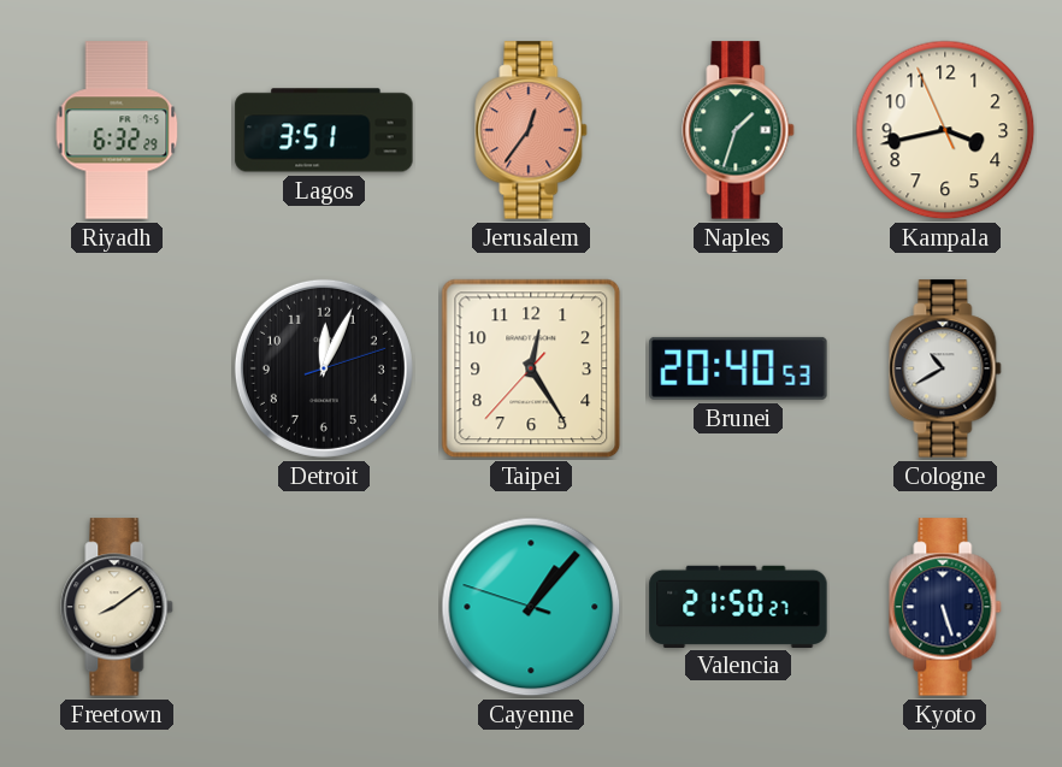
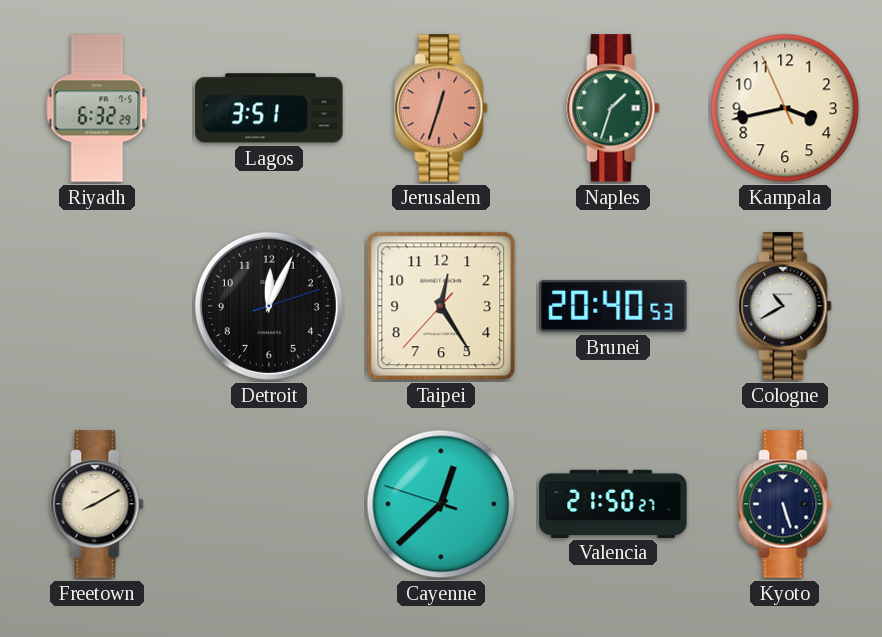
Jerusalem: 12:36 -> 12:33 (441, 108)
Freetown: 8:09 -> 8:10 (97, 504)
Cayenne: 1:06 -> 12:37 (441, 504)
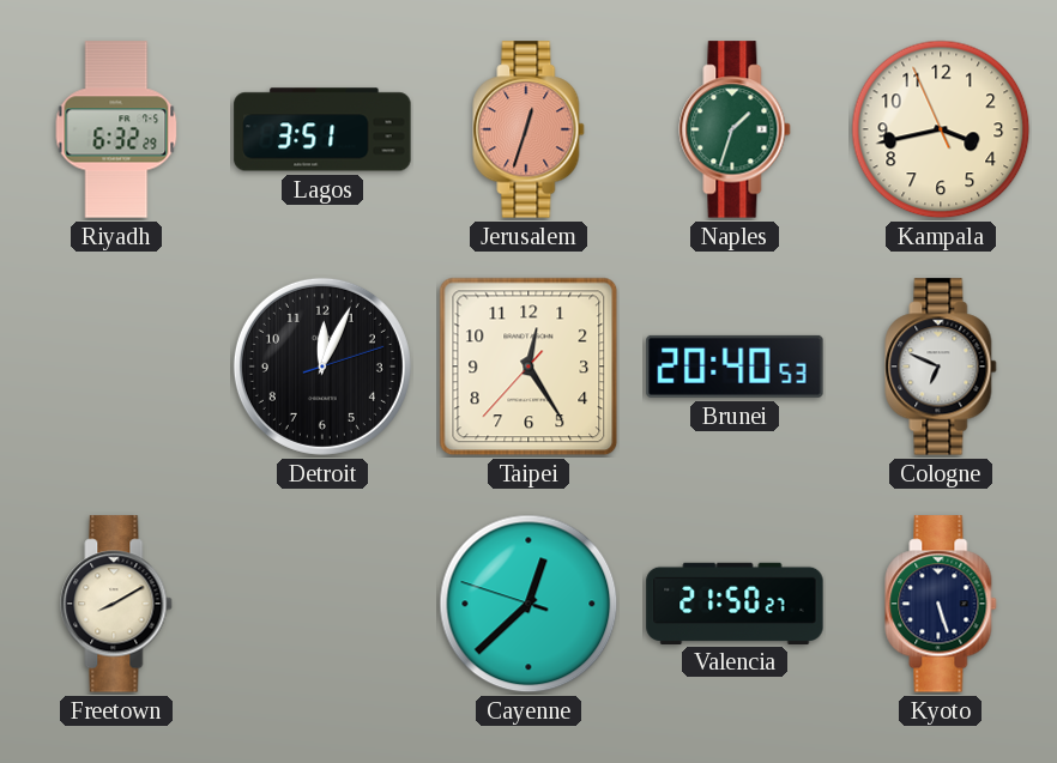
Cologne: 10:40 -> 6:49 (941, 367)
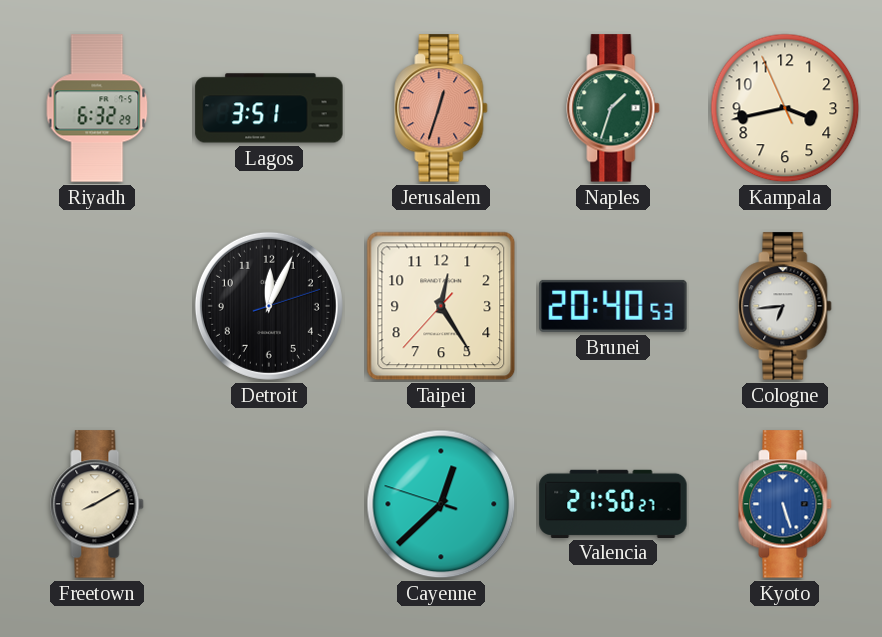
Cologne: 6:49 -> 6:44 (785, 306)
Kyoto dial: navy -> blue (785, 504)
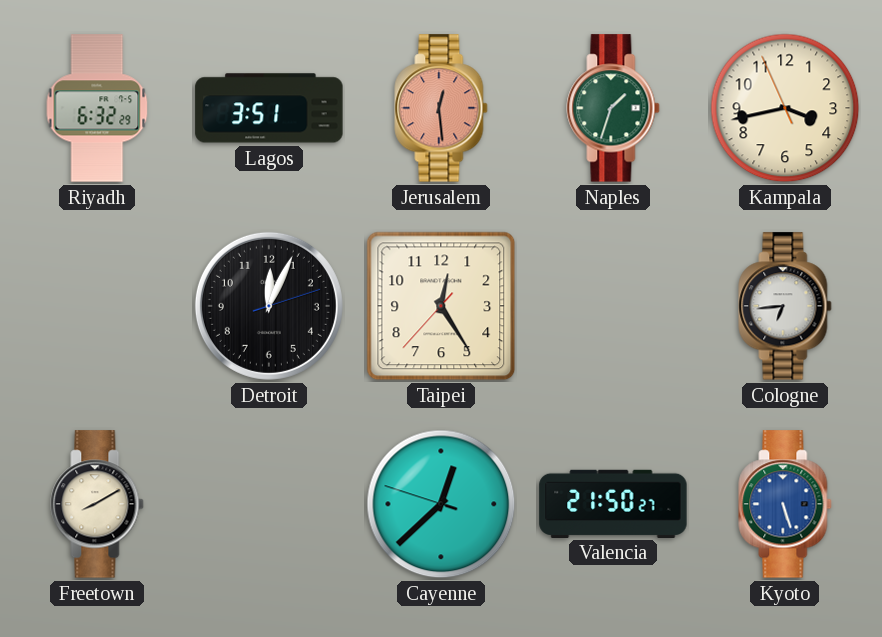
Jerusalem: 12:33 -> 12:29 (441, 108)
Brunei: 20:40 -> none (613, 306)
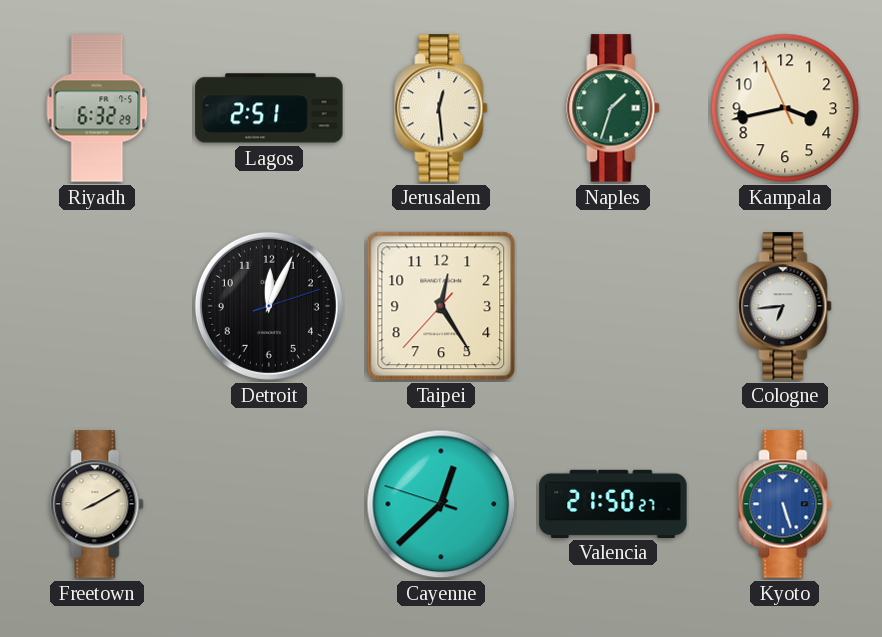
Lagos: 3:51 -> 2:51 (269, 108)
Jerusalem dial: salmon -> cream (441, 108)
